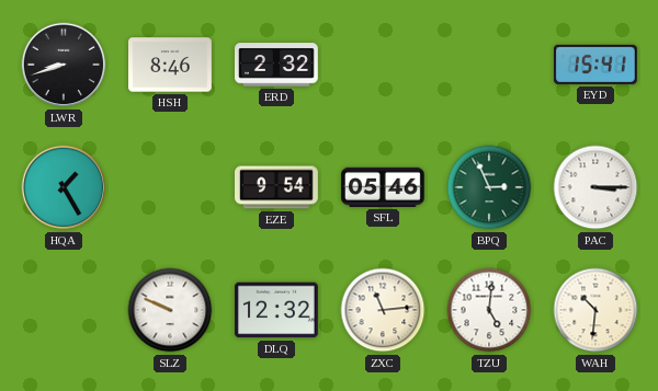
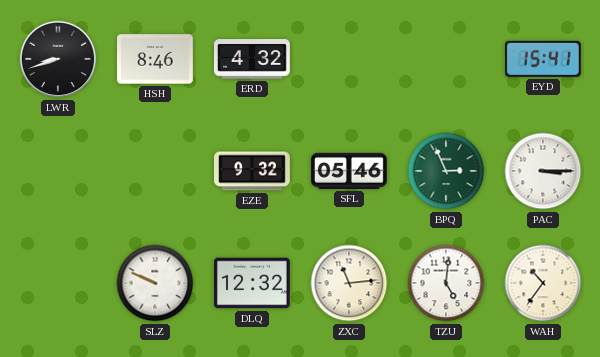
ERD: 2:32 -> 4:32 (253, 59)
HQA: 1:25 -> none (64, 187)
EZE: 9:54 -> 9:32 (253, 171)
WAH: 10:31 -> 10:36 (543, 283)
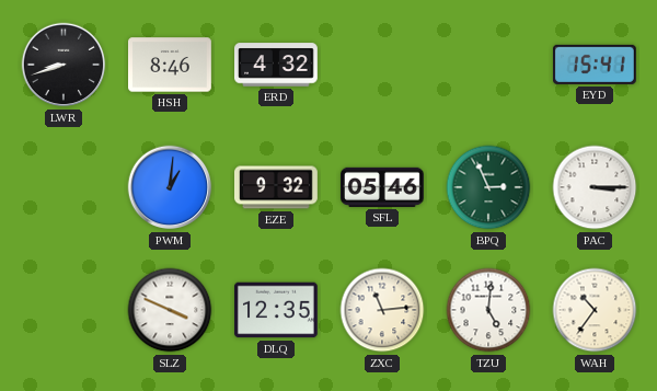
PWM: none -> 1:01 (170, 187)
SLZ: 9:49 -> 3:49 (170, 310)
DLQ: 12:32 -> 12:35 (277, 310)
